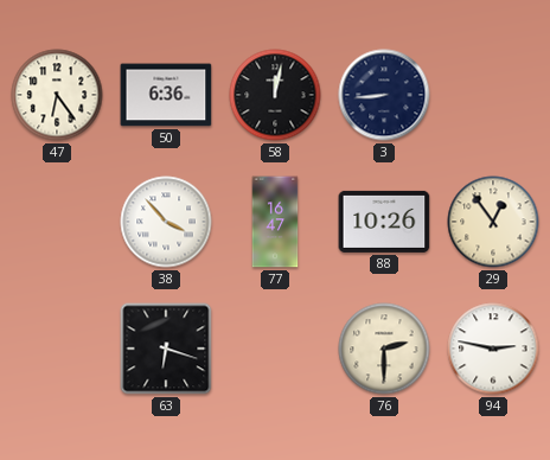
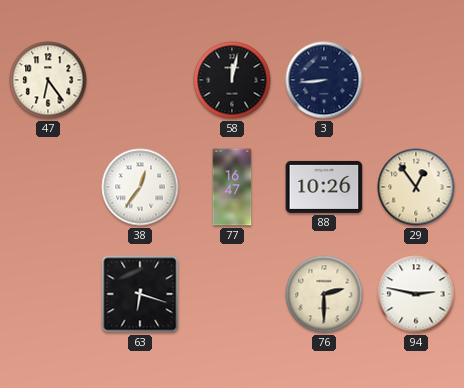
50: 6:36 -> none (166, 95)
38: 3:53 -> 12:36 (140, 187)
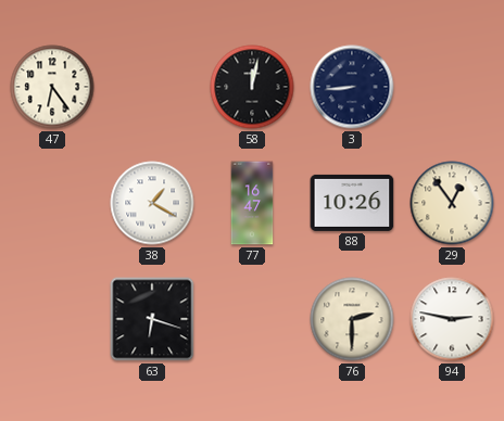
38: 12:36 -> 1:20 (152, 203)
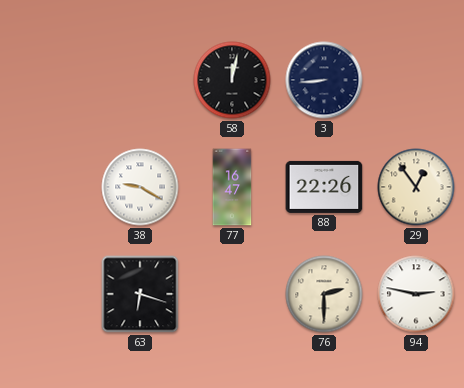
47: 6:24 -> none (52, 87)
38: 1:20 -> 9:20 (140, 187)
88: 10:26 -> 22:26 (324, 187)
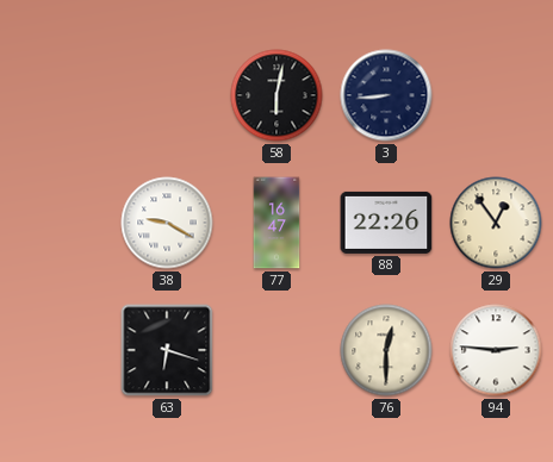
58: 12:02 -> 6:02 (276, 95)
76: 2:30 -> 12:30 (386, 350)
94: 2:47 -> 2:46 (496, 350)
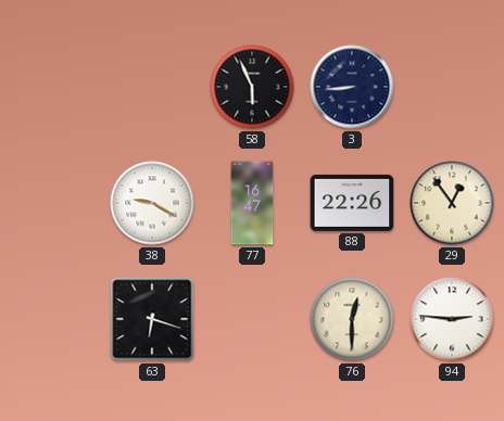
58: 6:02 -> 5:56 (252, 87)
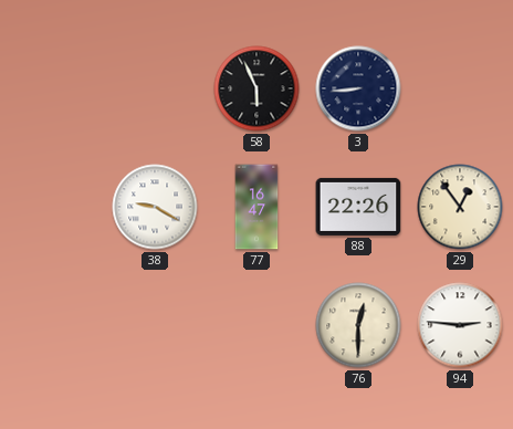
63: 6:18 -> none (152, 319)
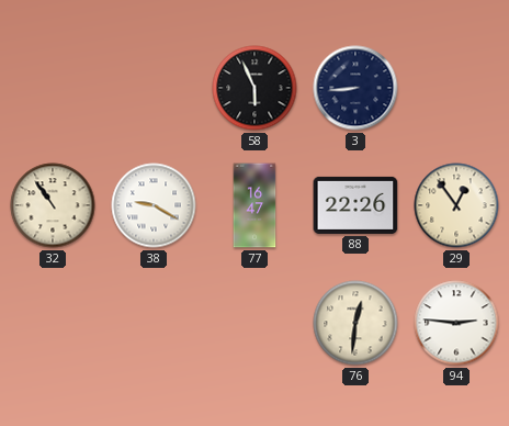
32: none -> 10:54 (53, 205)
76: 12:30 -> 12:31 (355, 323)
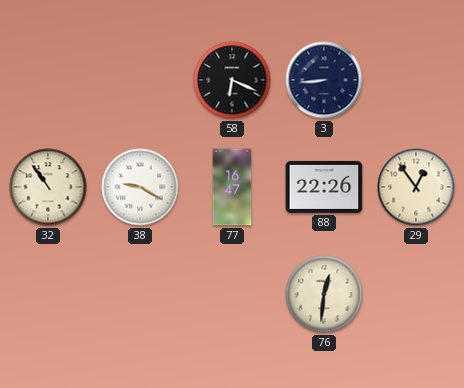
58: 5:56 -> 6:19 (232, 80)
94: 2:46 -> none (456, 323)
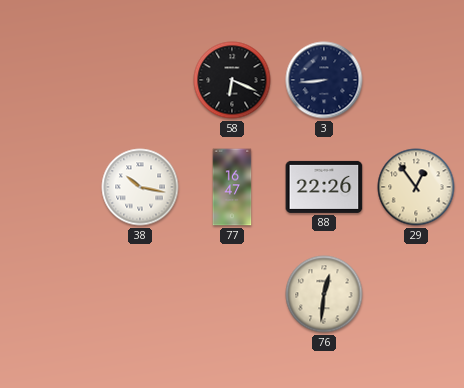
32: 10:54 -> none (48, 187)
38: 9:20 -> 10:17 (140, 187)
